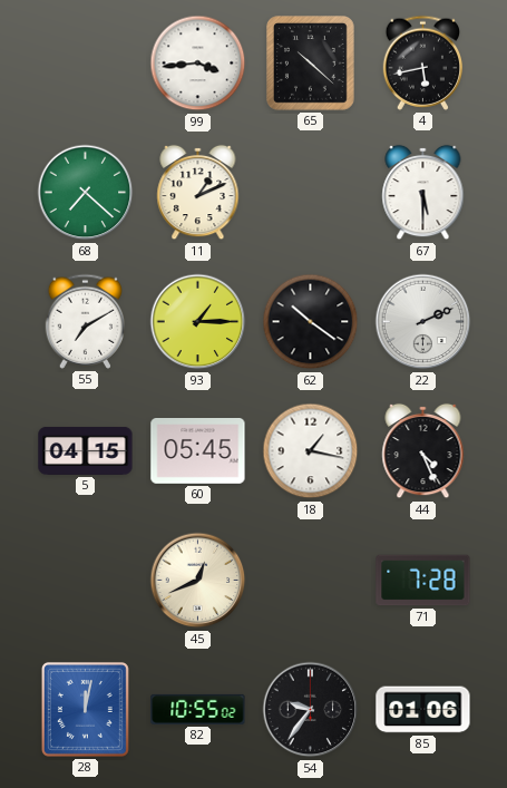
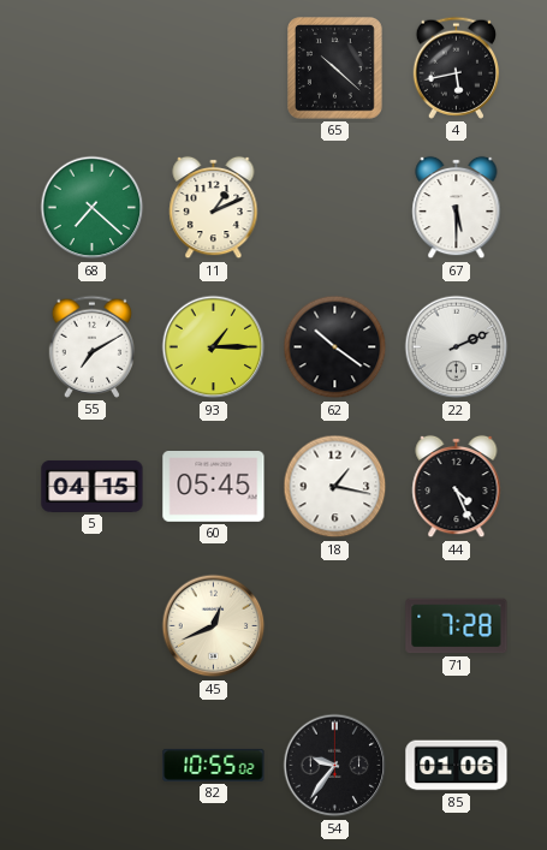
99: 3:44 -> none (198, 64)
28: 12:02 -> none (85, 709)
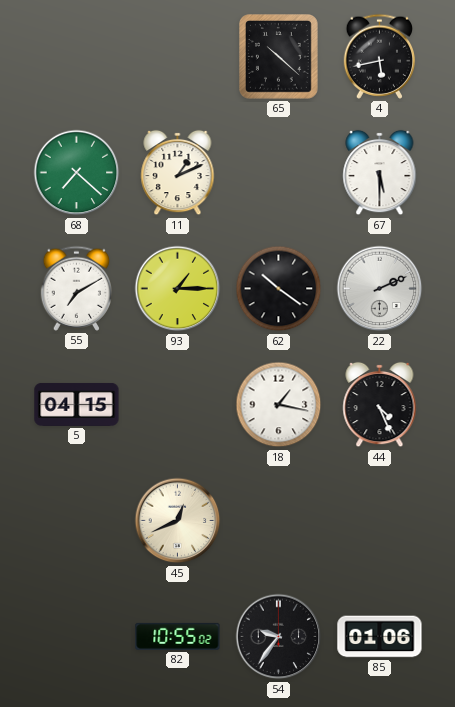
60: 05:45 -> none (214, 487)
71: 7:28 -> none (457, 626)
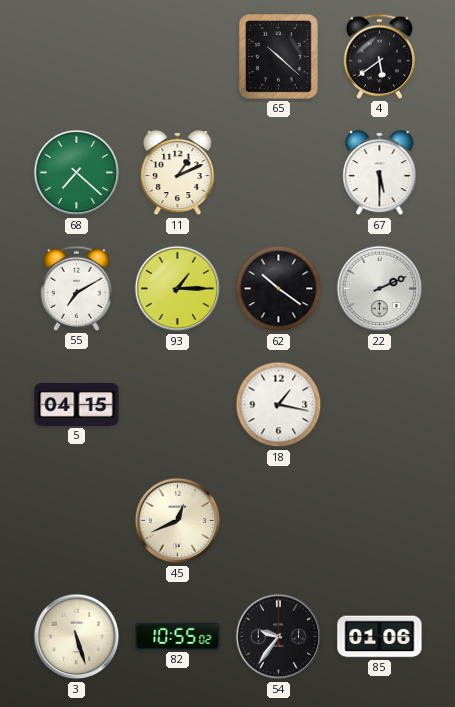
4: 5:43 -> 5:39 (380, 56)
44: 4:26 -> none (380, 405)
3: none -> 5:27 (77, 637)
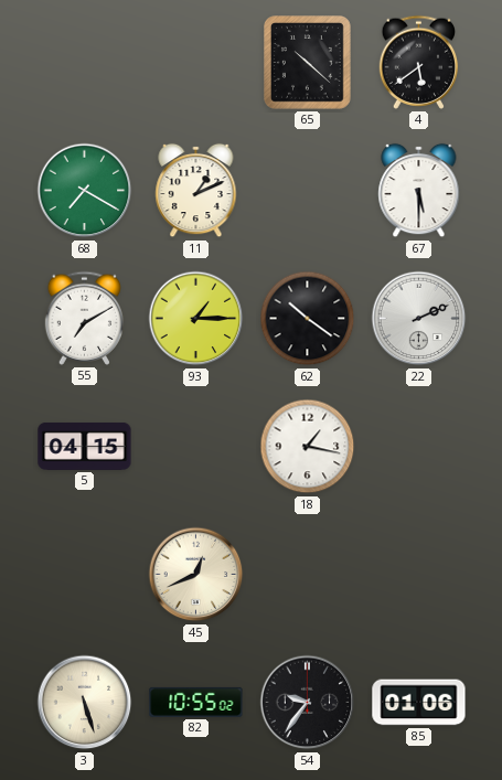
68: 7:22 -> 7:20 (85, 191)
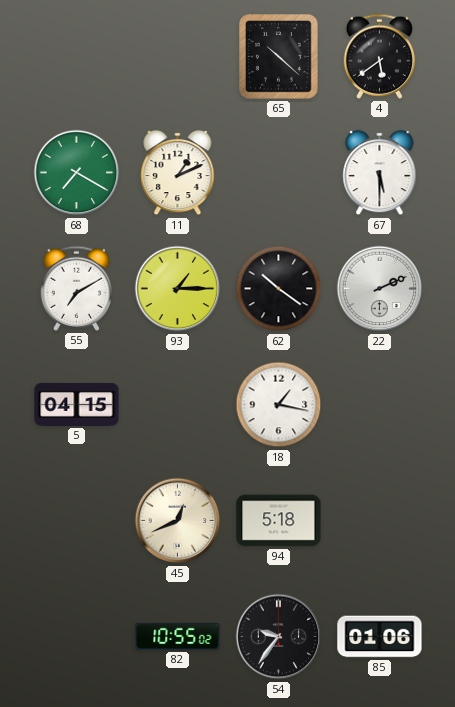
94: none -> 5:18 (279, 521)
3: 5:27 -> none (85, 703)
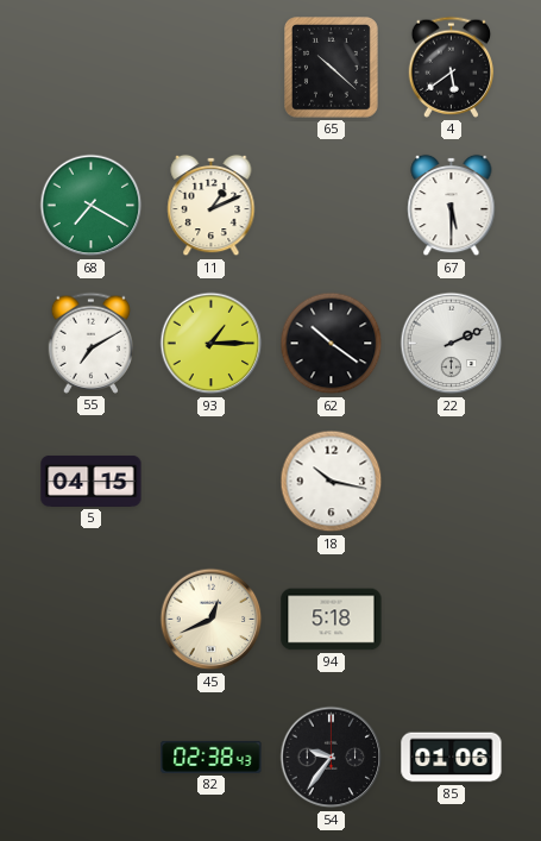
18: 1:17 -> 10:17 (332, 482)
82: 10:55 -> 02:38 (212, 757)
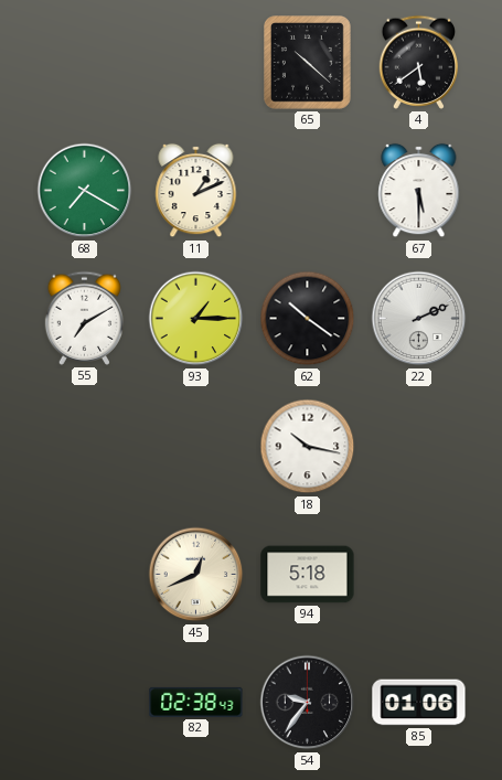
5: 04:15 -> none (92, 481)
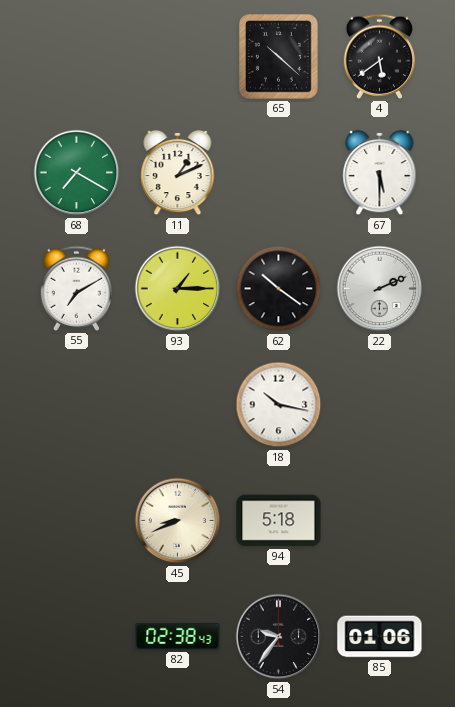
45: 12:41 -> 8:41 (178, 521)
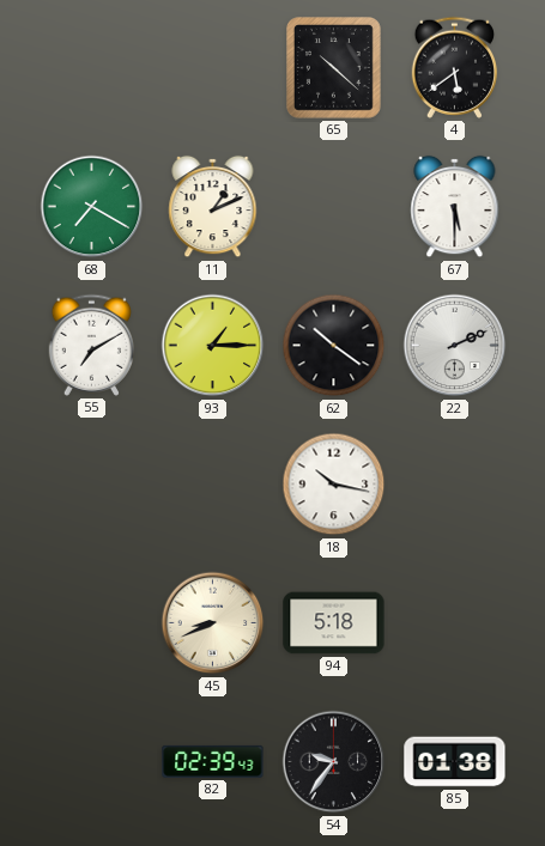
82: 02:38 -> 02:39 (213, 761)
85: 01:06 -> 01:38 (455, 762)
